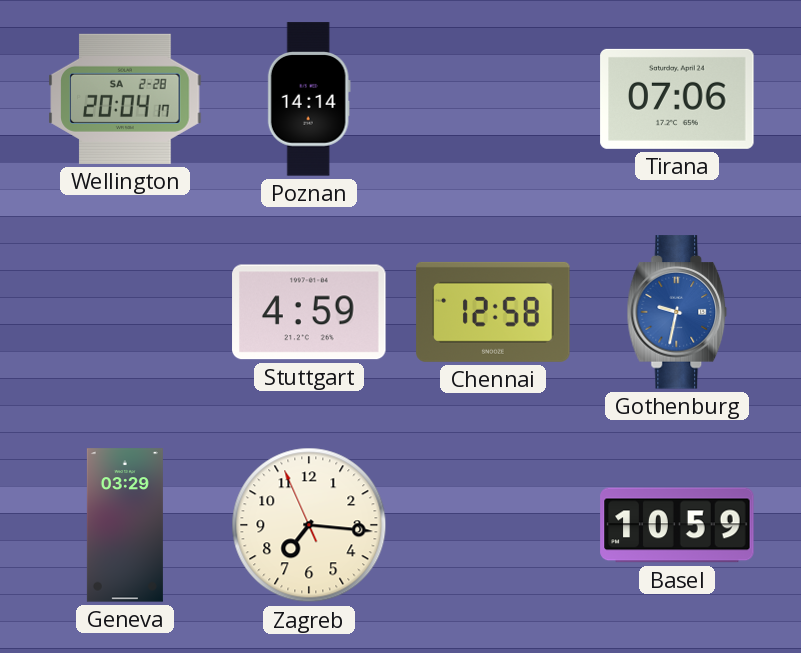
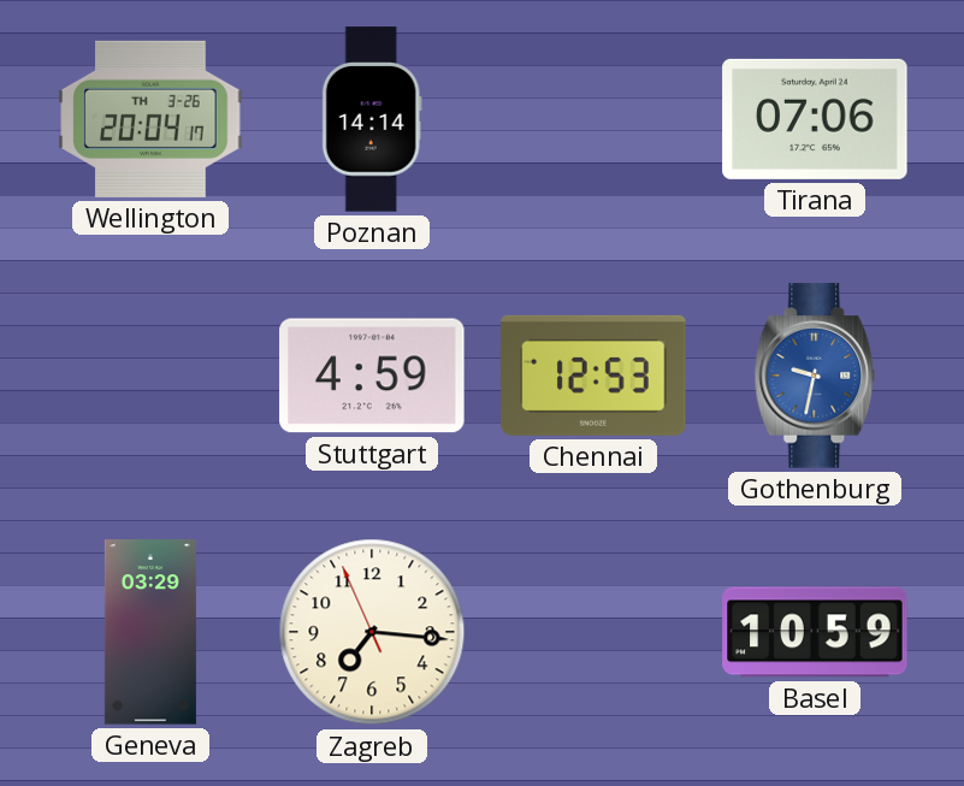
Wellington date: SA 2-28 -> TH 3-26 (150, 119)
Chennai: 12:58 -> 12:53 (593, 376)
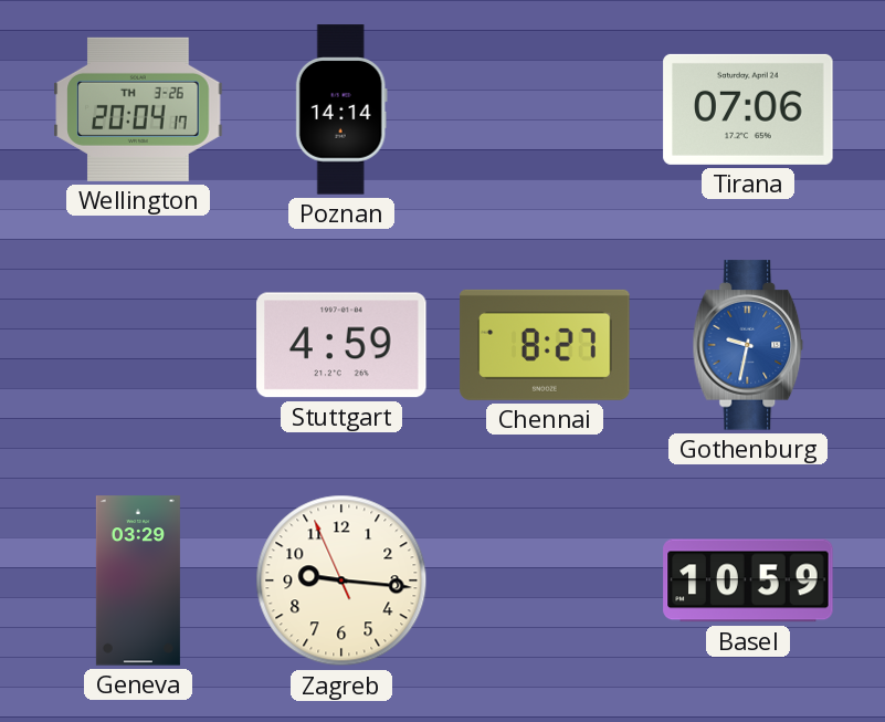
Chennai: 12:53 -> 8:27 (545, 345)
Zagreb: 7:15 -> 9:15 (341, 580)
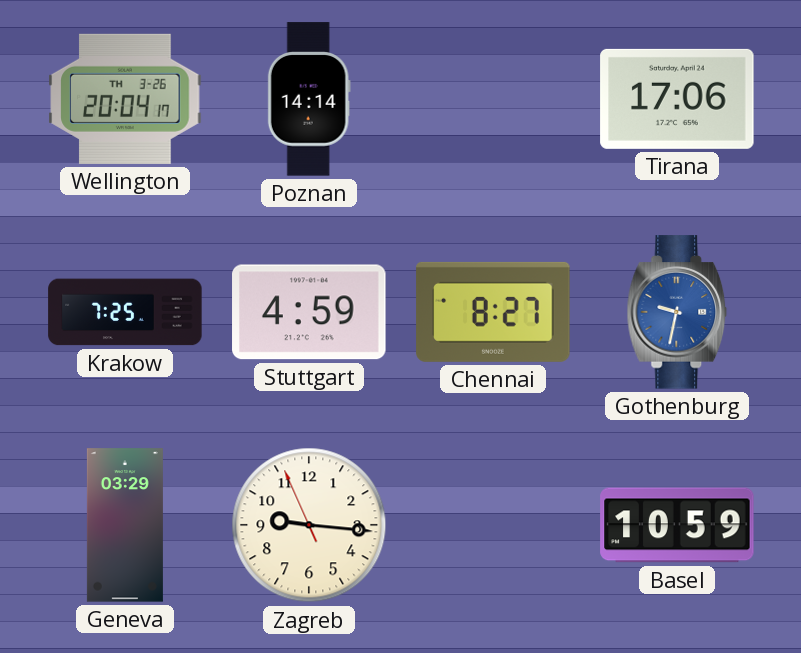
Tirana: 07:06 -> 17:06 (677, 99)
Krakow: none -> 7:25 (125, 312)
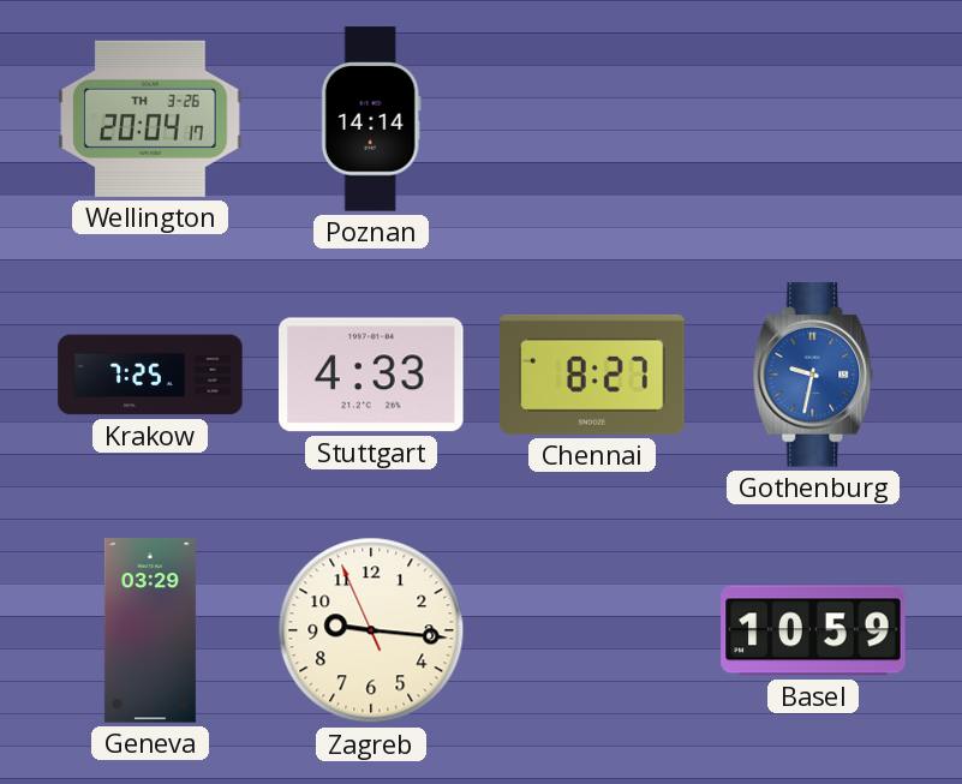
Tirana: 17:06 -> none (677, 99)
Stuttgart: 4:59 -> 4:33 (371, 375)
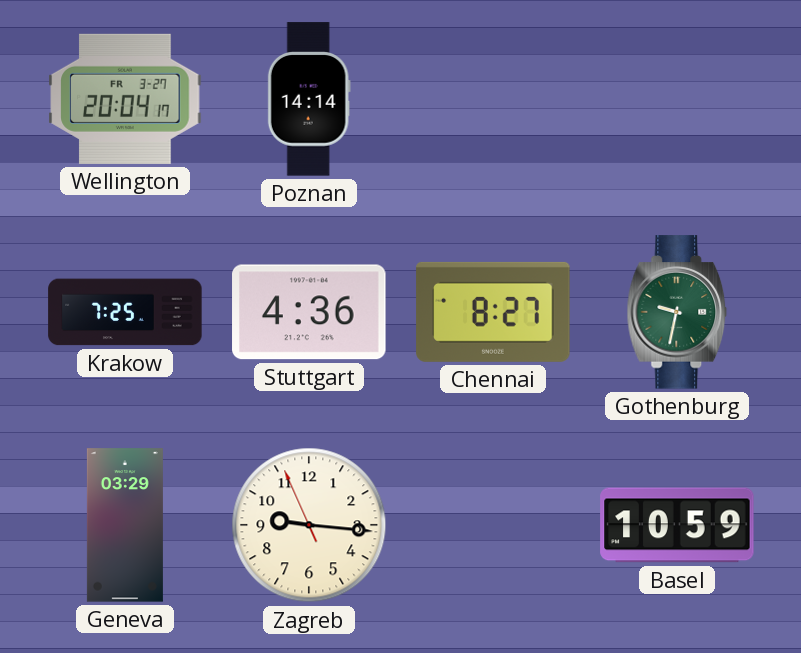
Wellington date: TH 3-26 -> FR 3-27 (125, 99)
Stuttgart: 4:33 -> 4:36 (309, 312)
Gothenburg dial: blue -> green (677, 312)
